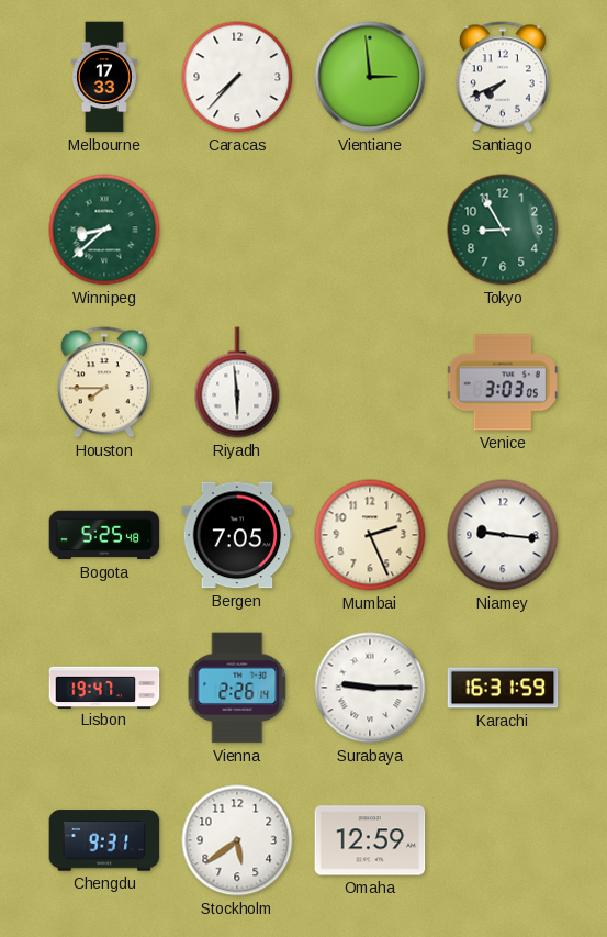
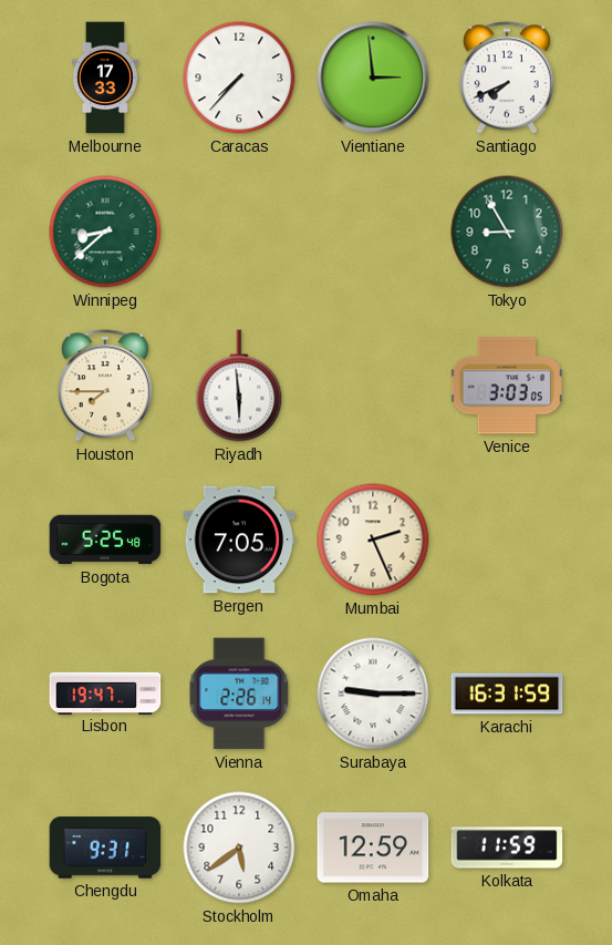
Niamey: 9:16 -> none (503, 535)
Kolkata: none -> 11:59 (507, 848)
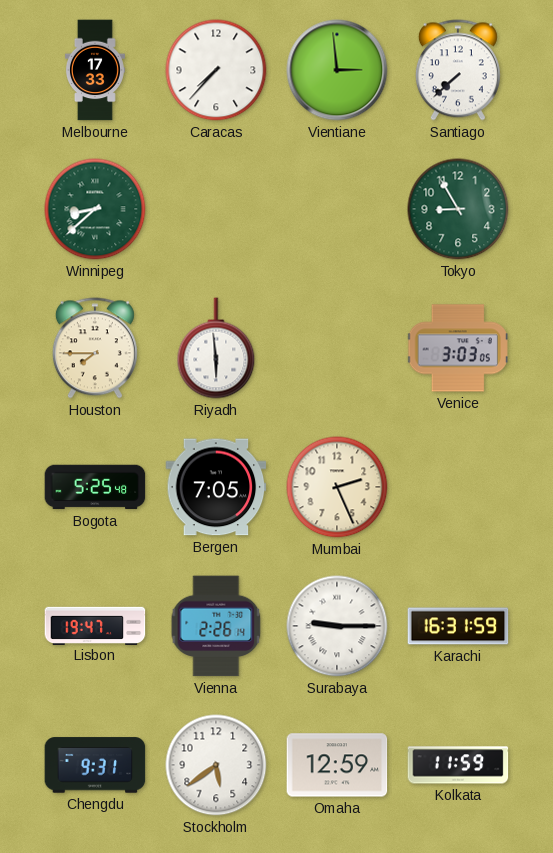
Santiago: 7:41 -> 7:38 (458, 70)
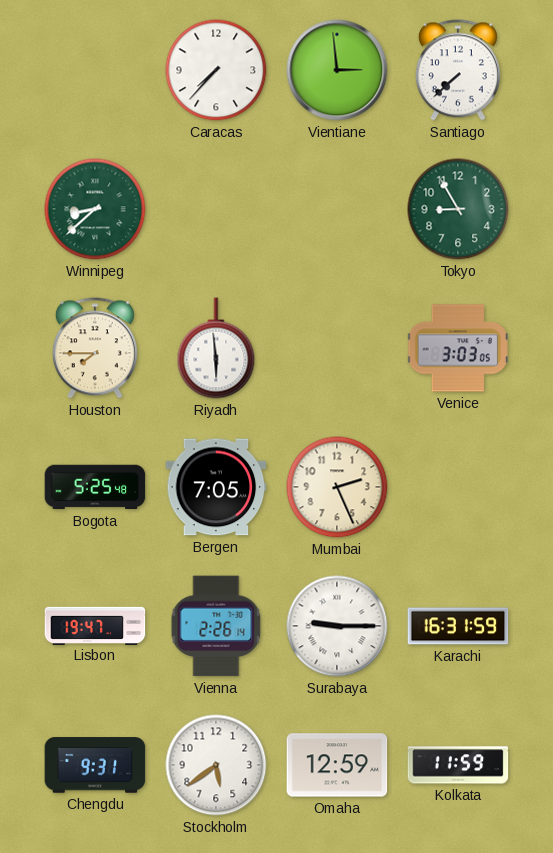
Melbourne: 17:33 -> none (95, 70)
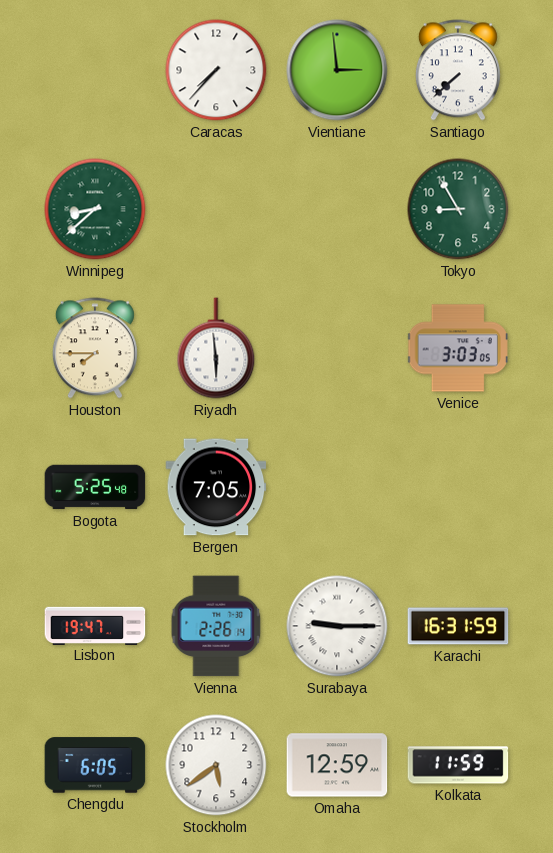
Mumbai: 2:26 -> none (337, 487)
Chengdu: 9:31 -> 6:05 (95, 765)
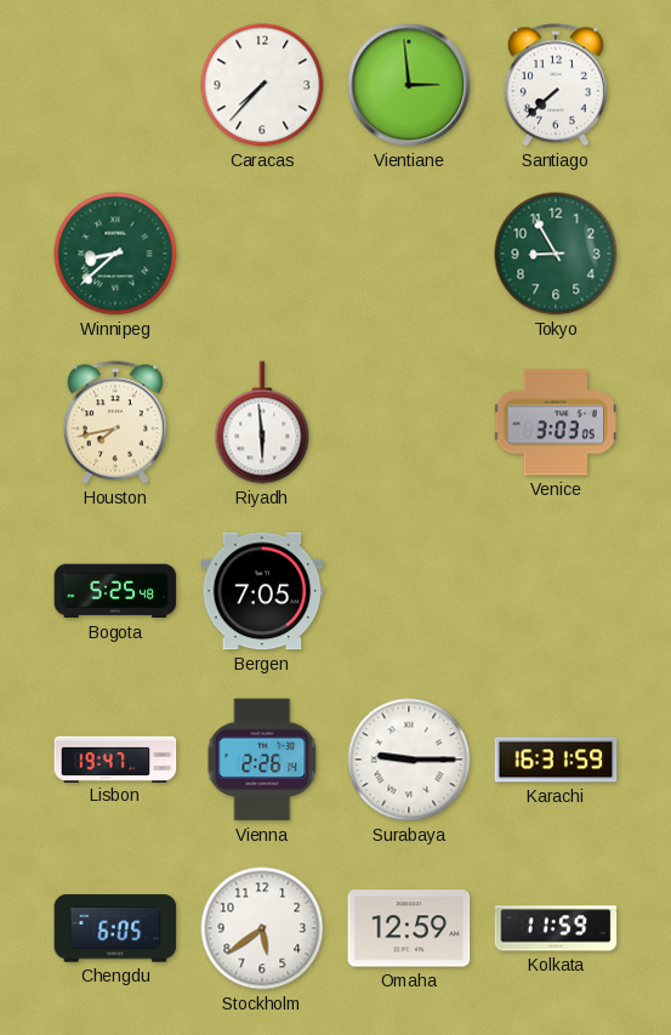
Houston: 7:45 -> 7:43 (115, 422)
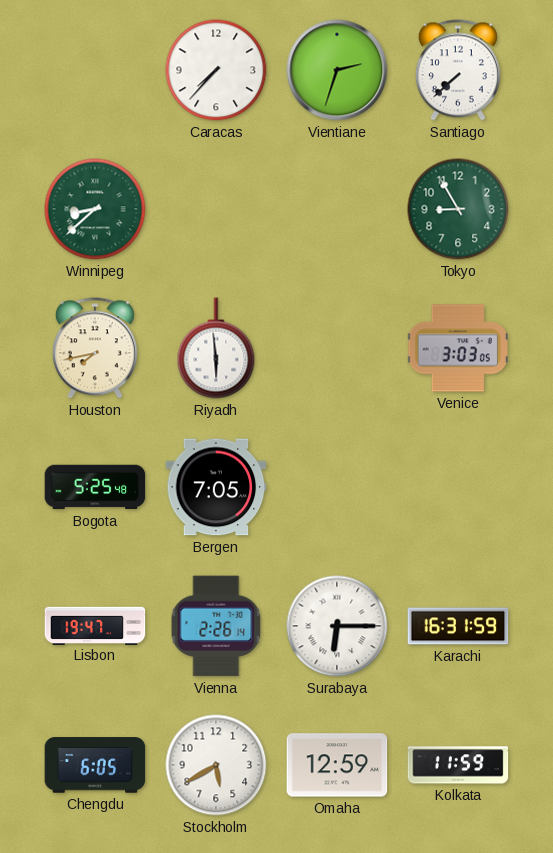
Vientiane: 2:59 -> 2:33 (337, 70)
Surabaya: 9:15 -> 6:15 (337, 626)
Stockholm: 5:39 -> 5:40 (216, 765)
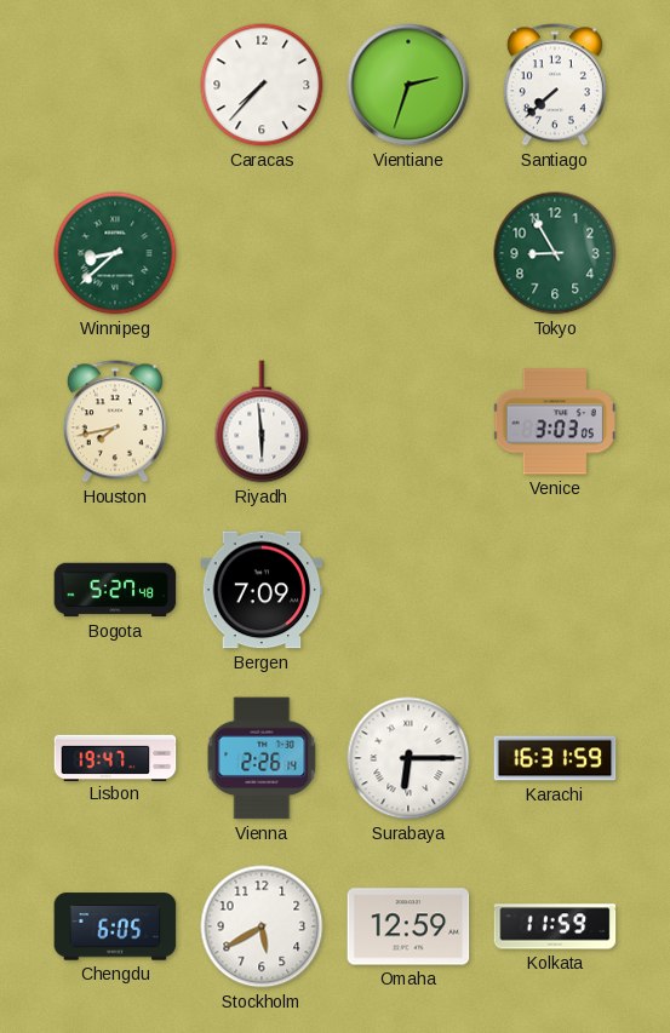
Bogota: 5:25 -> 5:27 (115, 590)
Bergen: 7:05 -> 7:09 (262, 590)
